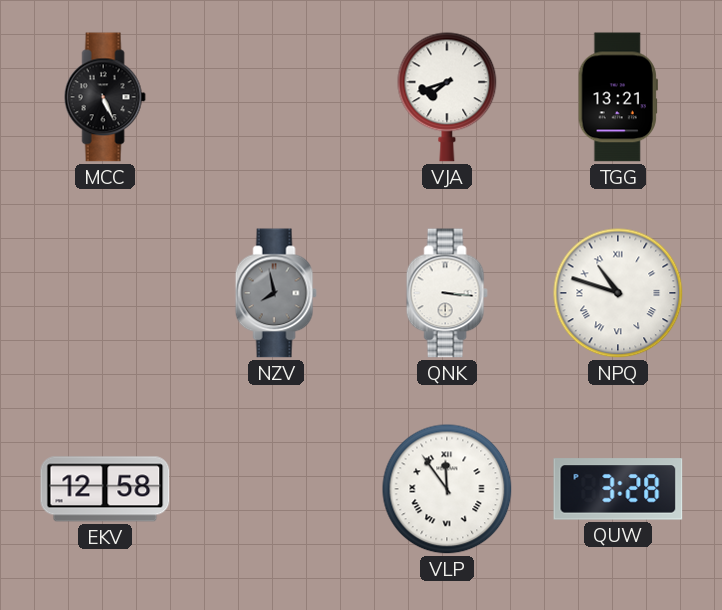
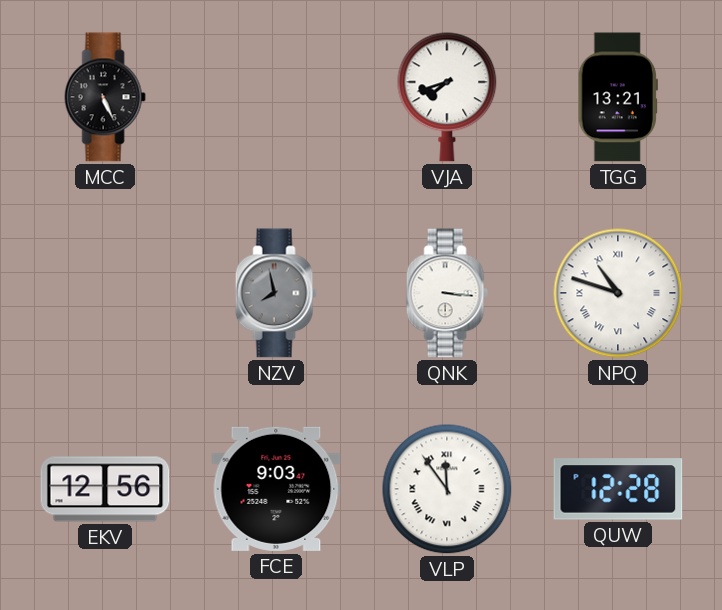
EKV: 12:58 -> 12:56 (105, 489)
FCE: none -> 9:03 (276, 489)
QUW: 3:28 -> 12:28 (618, 489)
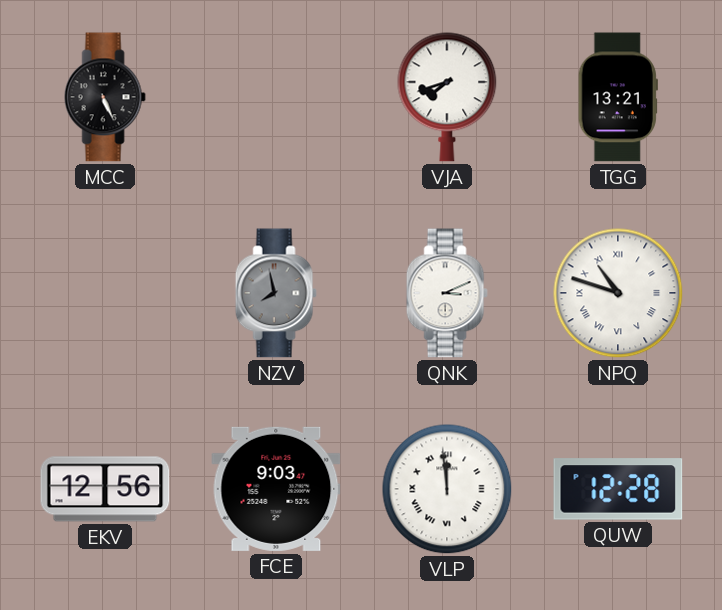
QNK: 3:16 -> 3:11 (447, 293)
VLP: 11:54 -> 11:59 (447, 489)
